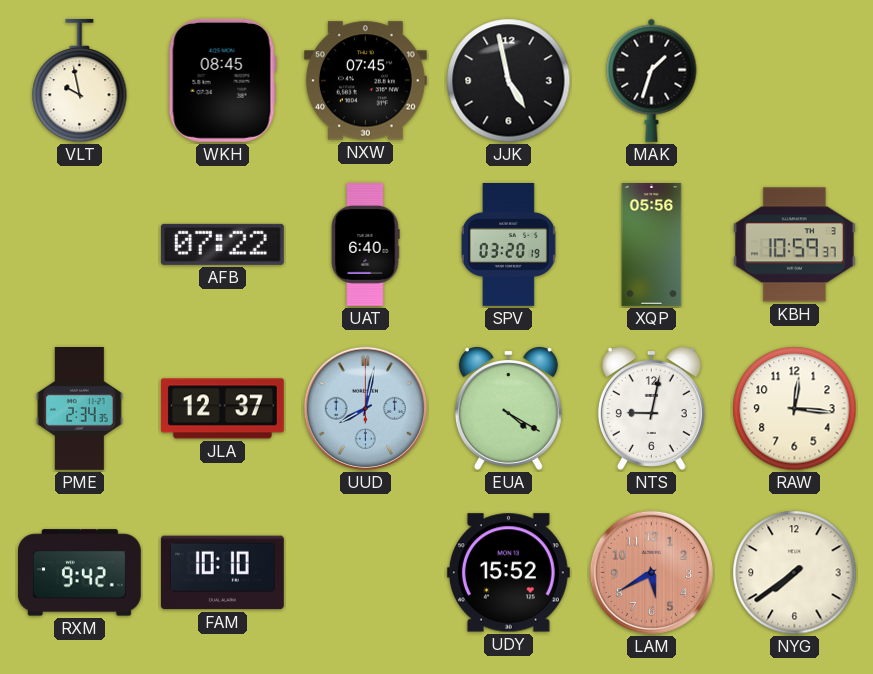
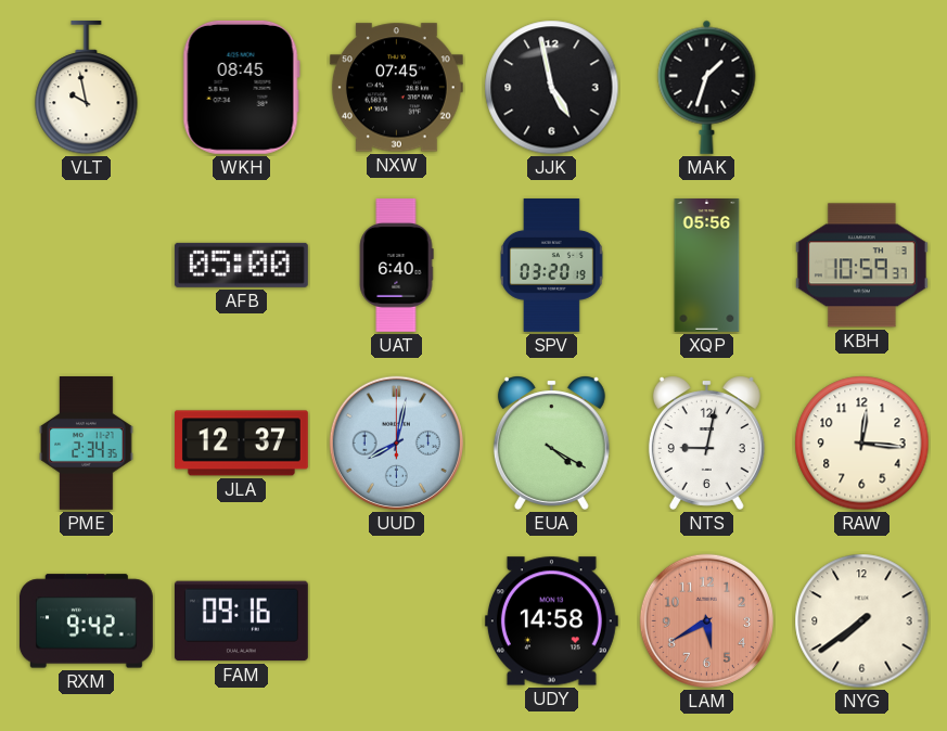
AFB: 07:22 -> 05:00 (241, 265)
FAM: 10:10 -> 09:16 (241, 621)
UDY: 15:52 -> 14:58 (551, 621)
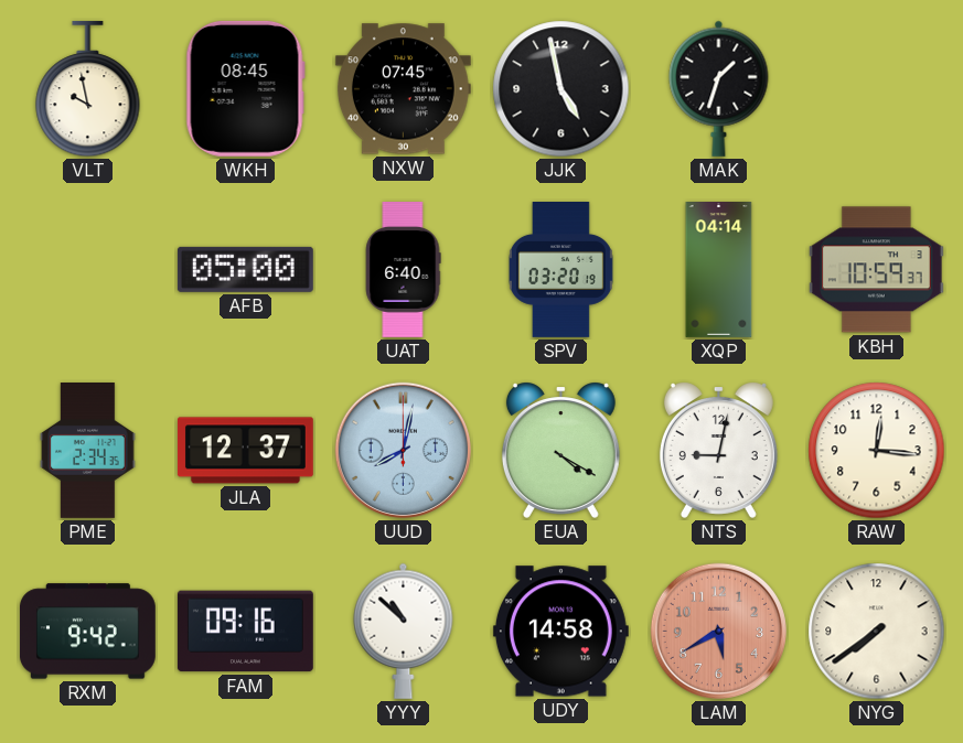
XQP: 05:56 -> 04:14 (719, 270)
YYY: none -> 10:52 (404, 631)
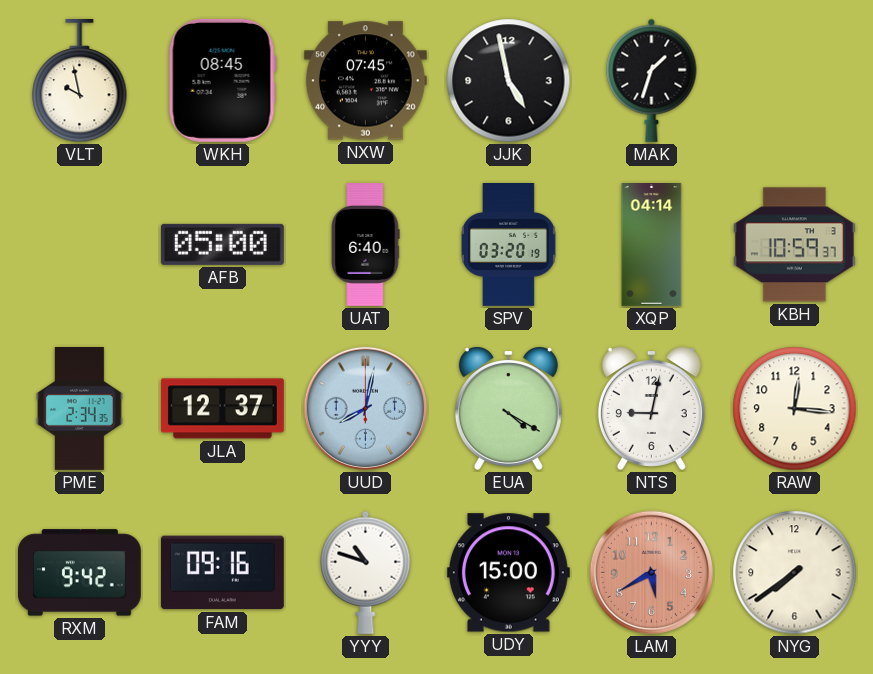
YYY: 10:52 -> 10:48 (366, 572)
UDY: 14:58 -> 15:00 (508, 573)
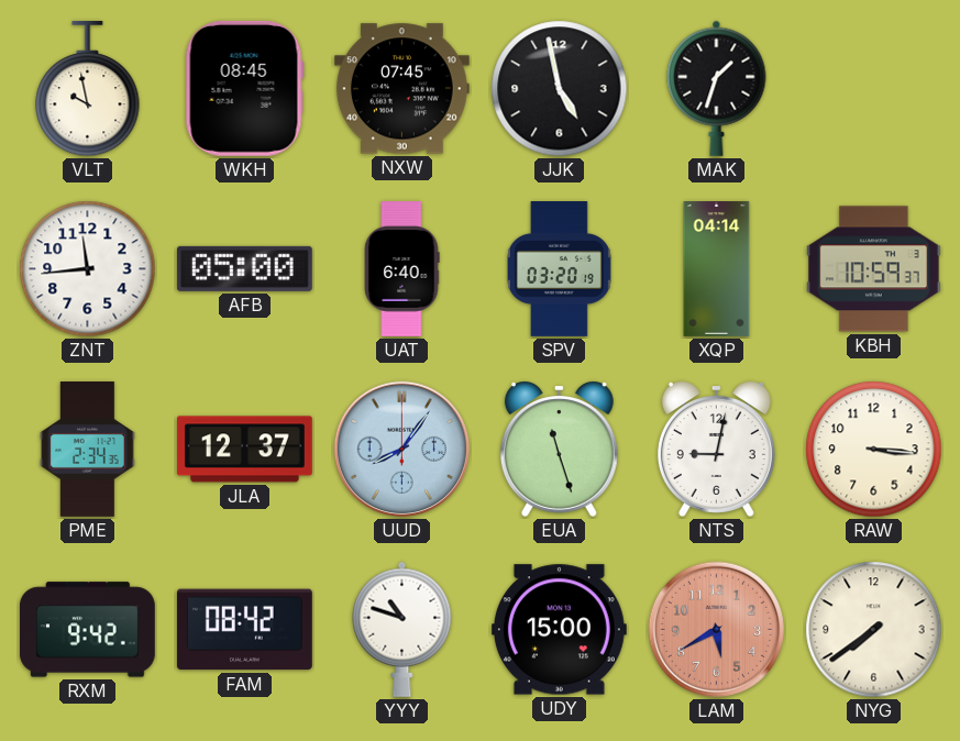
ZNT: none -> 11:44 (88, 269)
UUD: 8:02 -> 8:06 (401, 449)
EUA: 4:20 -> 11:27 (559, 449)
RAW: 12:16 -> 3:16 (874, 450)
FAM: 09:16 -> 08:42 (244, 630)
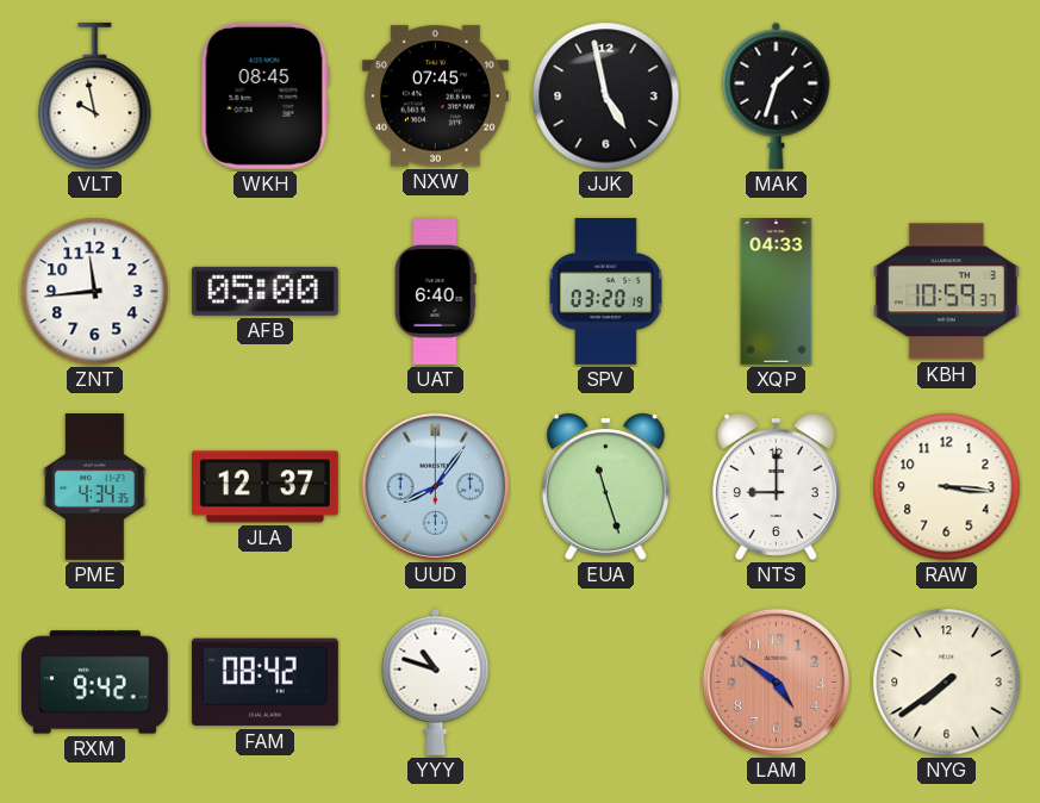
XQP: 04:14 -> 04:33 (777, 292)
PME: 2:34 -> 4:34 (95, 487)
NTS: 9:02 -> 9:00 (776, 486)
UDY: 15:00 -> none (559, 630)
LAM: 5:40 -> 4:51 (776, 681)
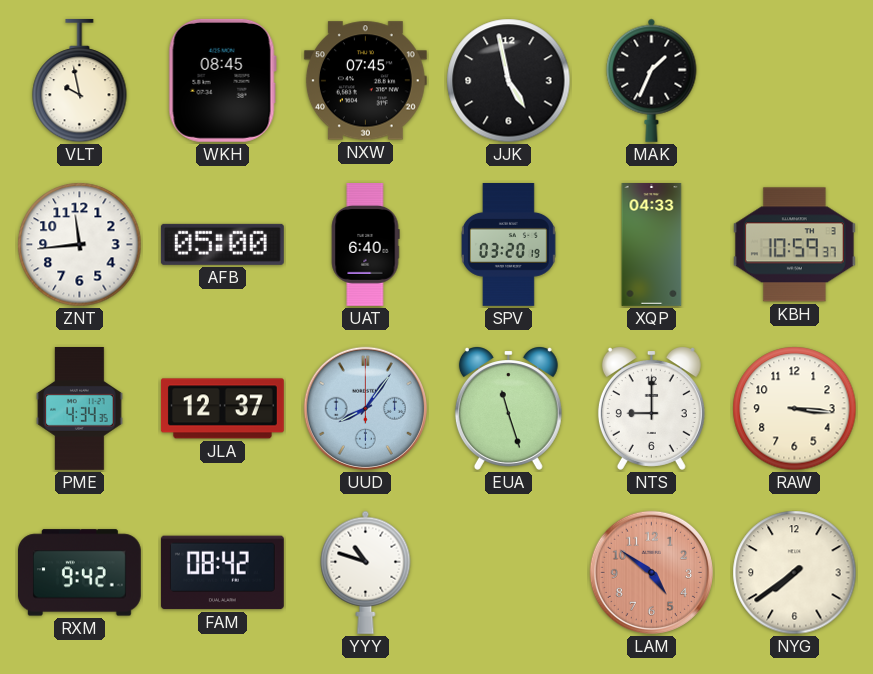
MAK: 1:33 -> 1:34 (652, 80)
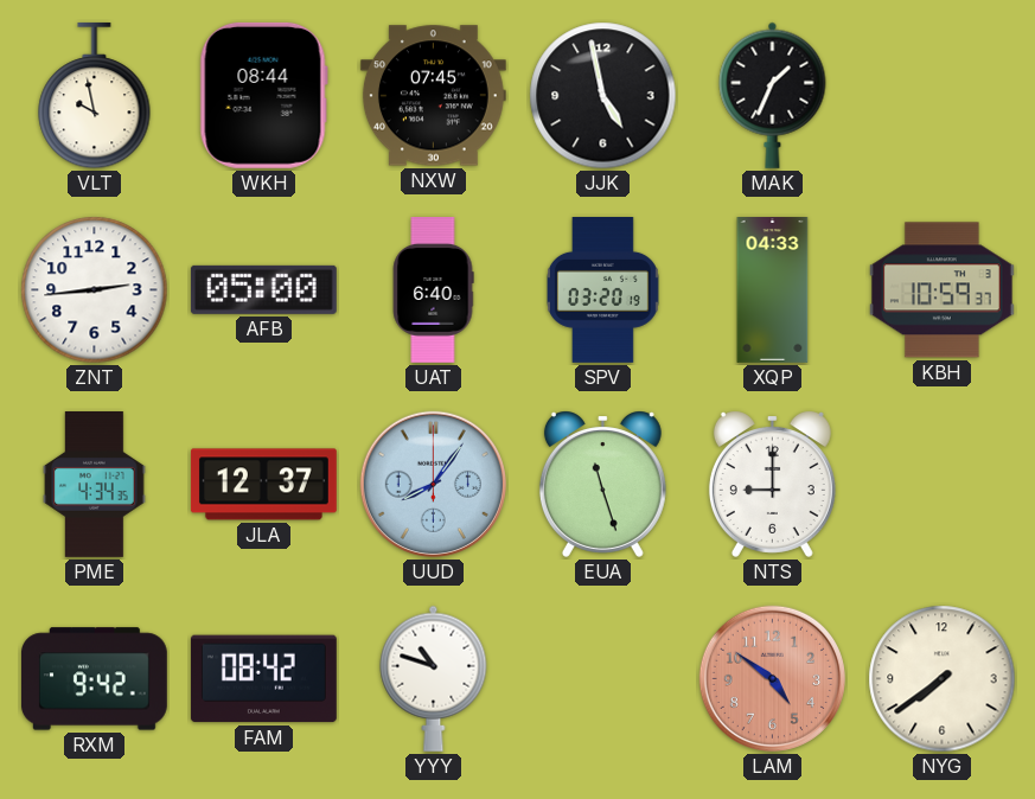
WKH: 08:45 -> 08:44 (263, 95)
ZNT: 11:44 -> 2:44 (95, 290)
RAW: 3:16 -> none (795, 409)
